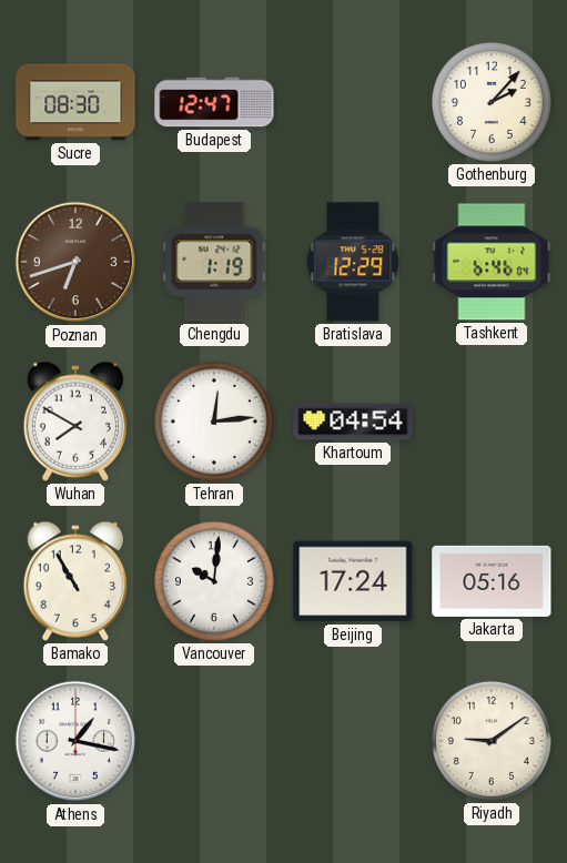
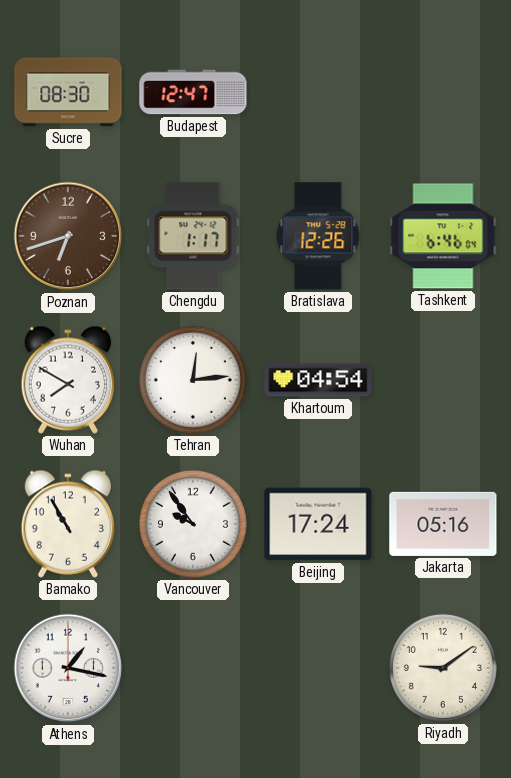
Gothenburg: 2:07 -> none (492, 102)
Chengdu: 1:19 -> 1:17 (193, 236)
Bratislava: 12:29 -> 12:26 (318, 236)
Vancouver: 10:01 -> 9:54 (193, 524)
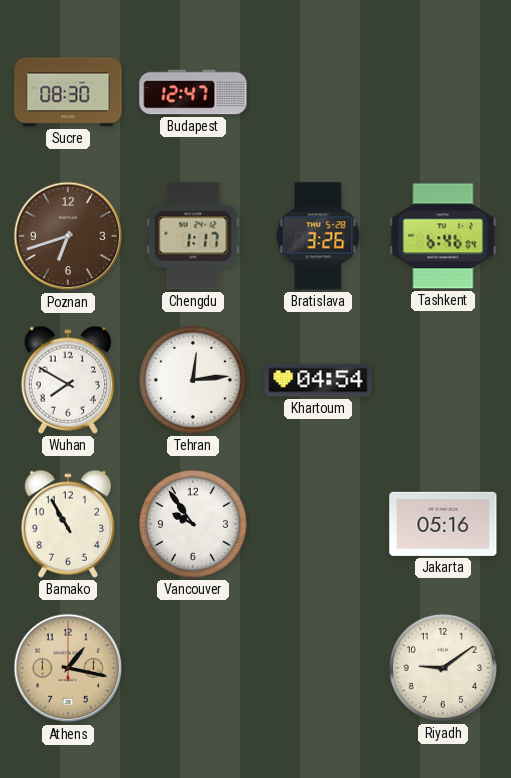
Bratislava: 12:26 -> 3:26 (318, 236)
Beijing: 17:24 -> none (318, 524)
Athens dial: white -> champagne (68, 668)
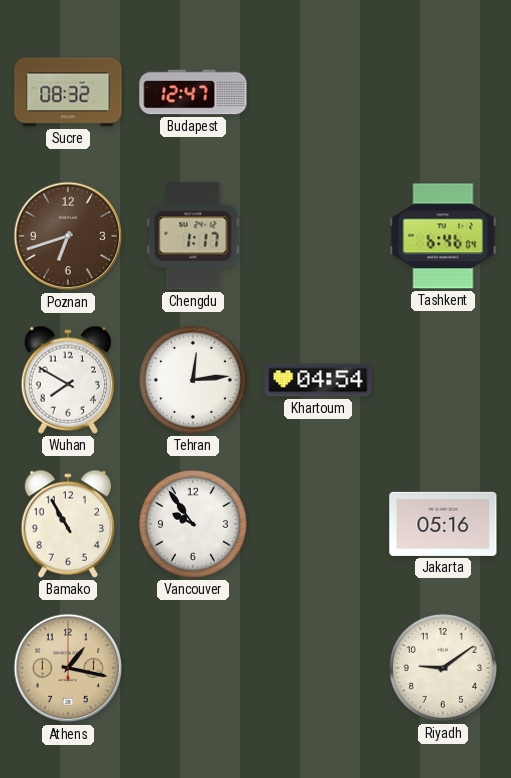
Sucre: 08:30 -> 08:32 (68, 92)
Bratislava: 3:26 -> none (318, 236)
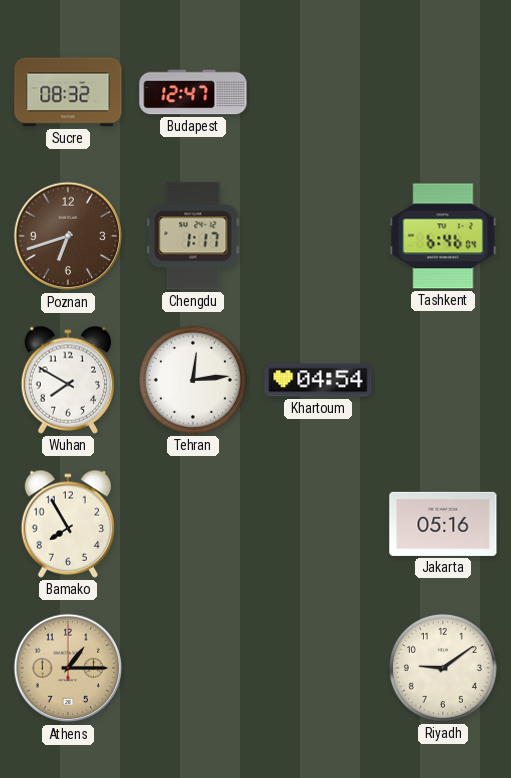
Bamako: 10:55 -> 7:55 (67, 524)
Vancouver: 9:54 -> none (193, 524)
Athens: 1:17 -> 1:15 (68, 668)
